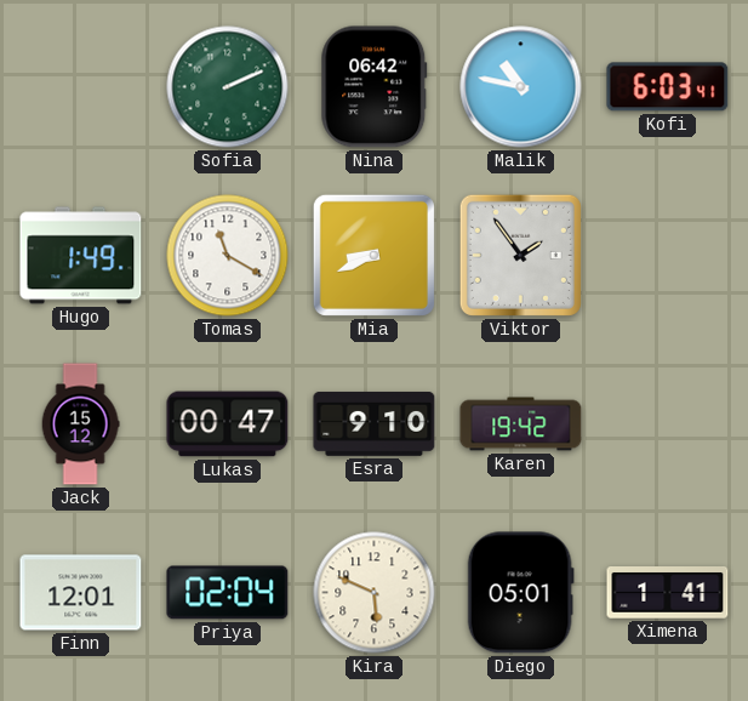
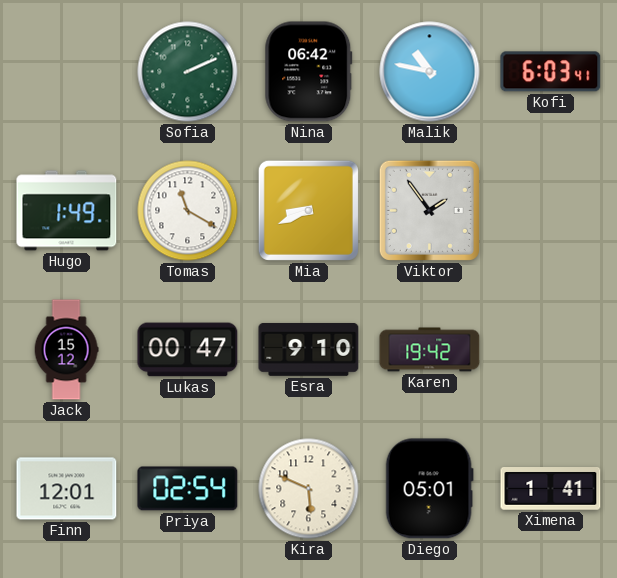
Priya: 02:04 -> 02:54 (188, 489)
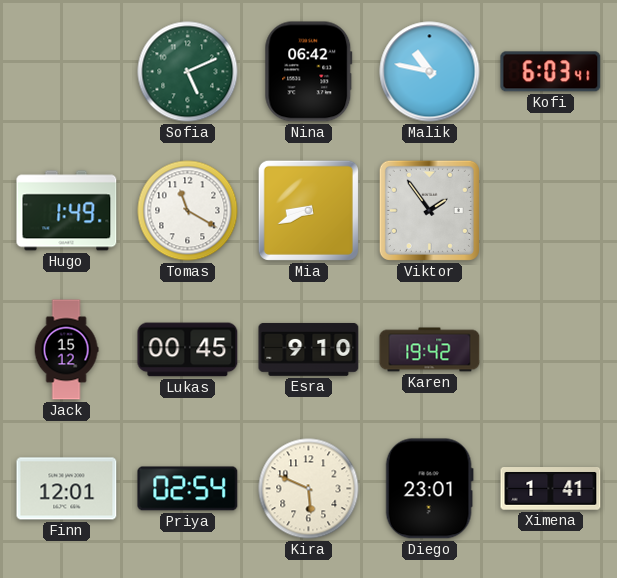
Sofia: 2:11 -> 5:11 (188, 72)
Lukas: 00:47 -> 00:45 (188, 350)
Diego: 05:01 -> 23:01 (429, 489)
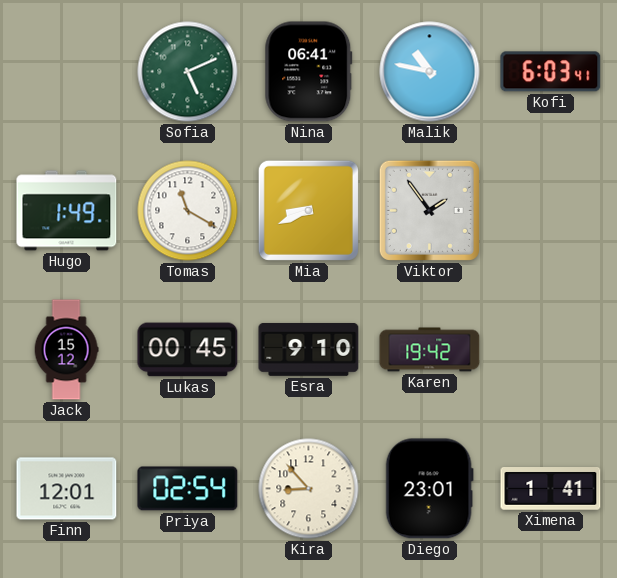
Nina: 06:42 -> 06:41 (309, 72)
Kira: 5:49 -> 8:53 (309, 489)
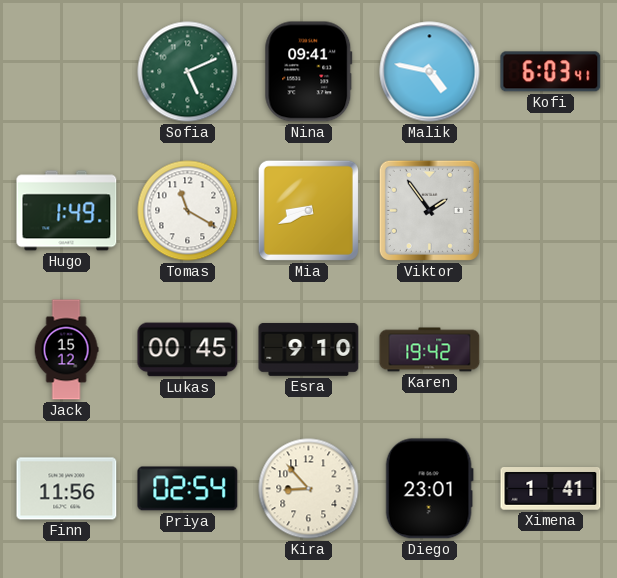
Nina: 06:41 -> 09:41 (309, 72)
Malik: 10:47 -> 4:47 (430, 72)
Finn: 12:01 -> 11:56 (67, 489)
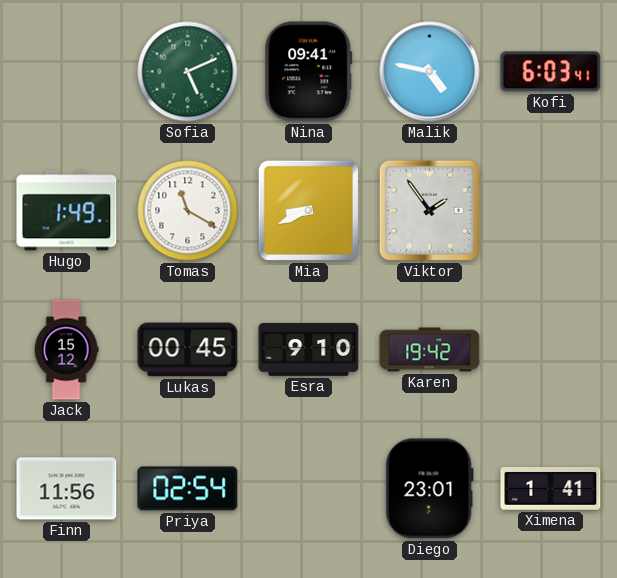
Kira: 8:53 -> none (309, 489)
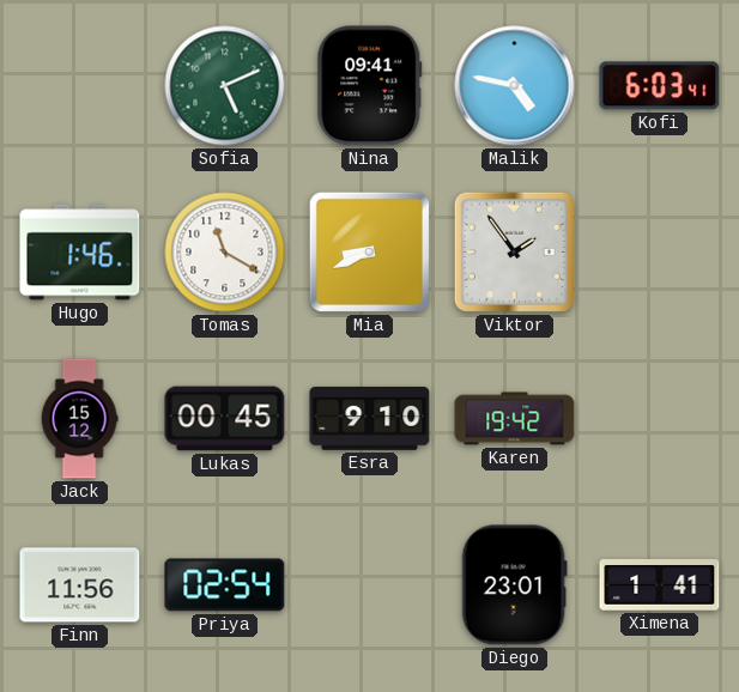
Hugo: 1:49 -> 1:46 (80, 253)
